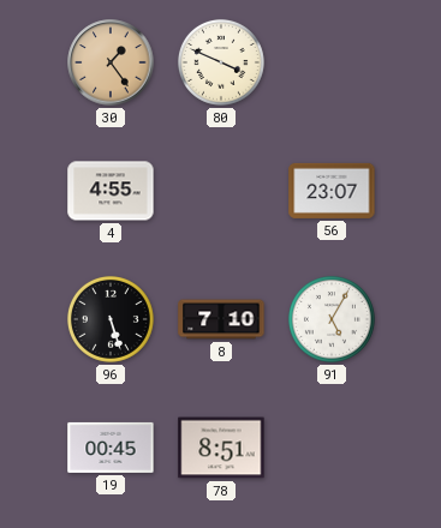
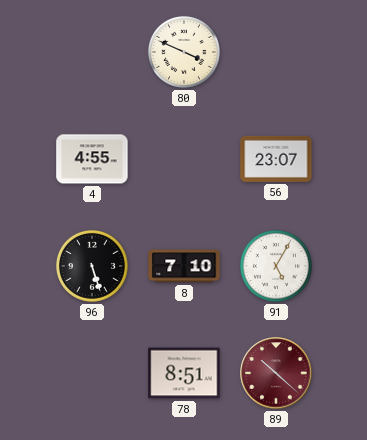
30: 1:24 -> none (111, 62)
19: 00:45 -> none (111, 448)
89: none -> 10:22 (276, 373)
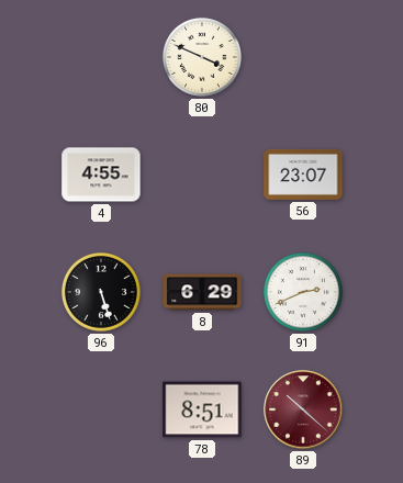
8: 7:10 -> 6:29 (202, 292)
91: 5:05 -> 2:41 (303, 292)
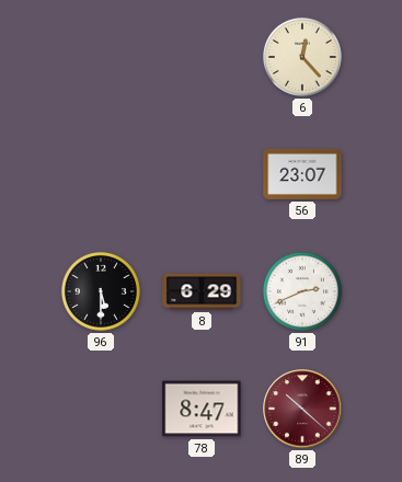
80: 3:49 -> none (202, 57)
6: none -> 12:23 (302, 57)
4: 4:55 -> none (101, 175)
96: 5:27 -> 5:30 (101, 291)
78: 8:51 -> 8:47 (202, 409)
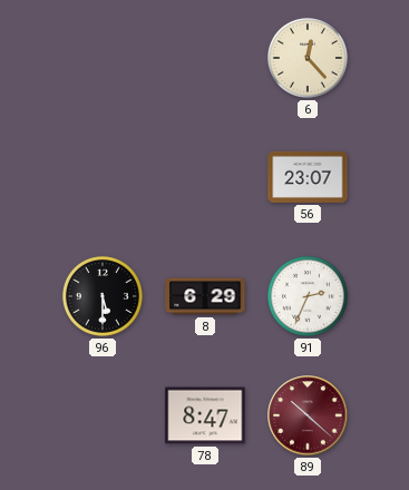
91: 2:41 -> 2:34 (308, 296)
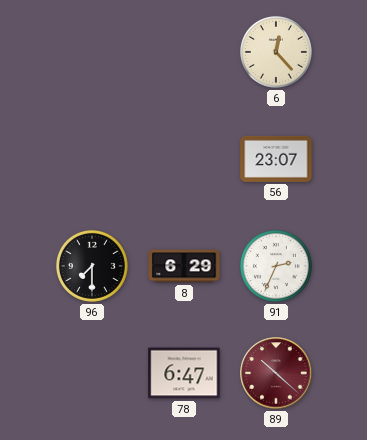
96: 5:30 -> 7:30 (92, 266)
78: 8:47 -> 6:47 (184, 373)
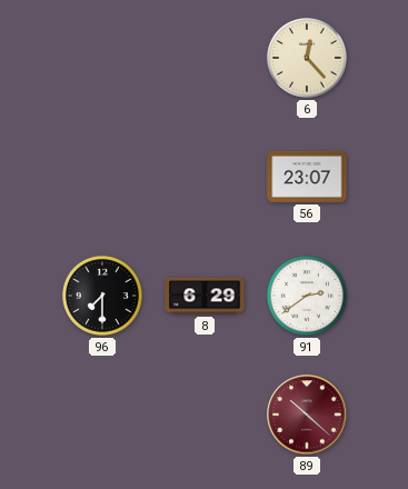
91: 2:34 -> 2:39 (307, 296)
78: 6:47 -> none (184, 373)
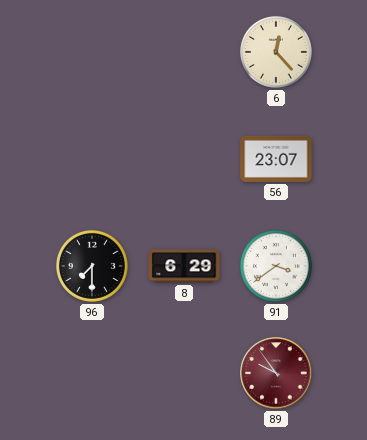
91: 2:39 -> 3:39 (276, 266)
89: 10:22 -> 9:54 (276, 373)
